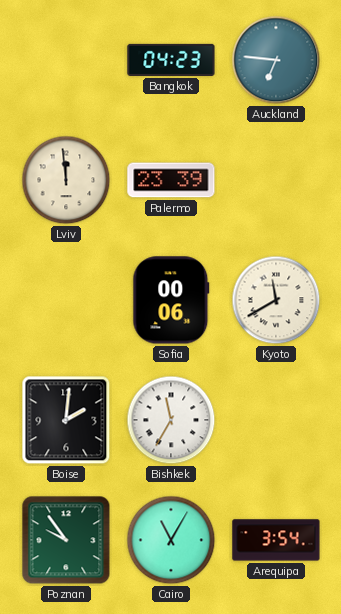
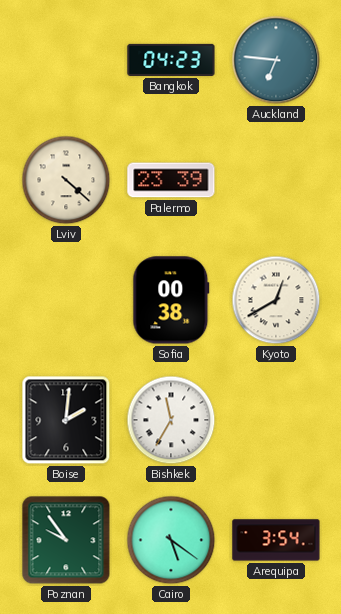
Lviv: 11:59 -> 4:22 (66, 180)
Sofia: 00:06 -> 00:38 (171, 300)
Kyoto: 11:40 -> 12:40 (276, 300)
Cairo: 11:05 -> 5:21 (171, 540)
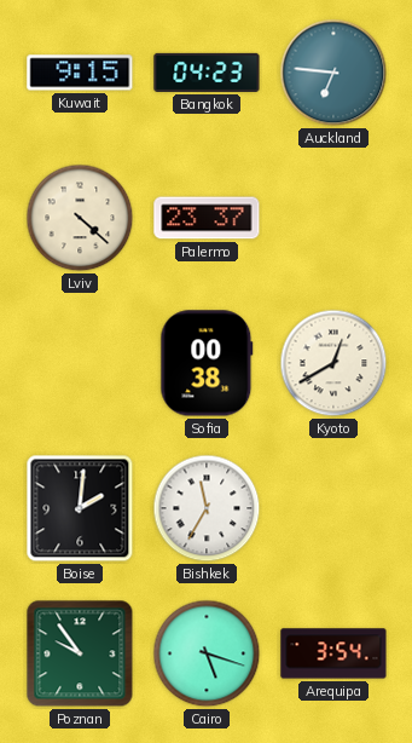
Kuwait: none -> 9:15 (80, 73)
Palermo: 23:39 -> 23:37 (207, 218)
Cairo: 5:21 -> 5:18 (207, 653)
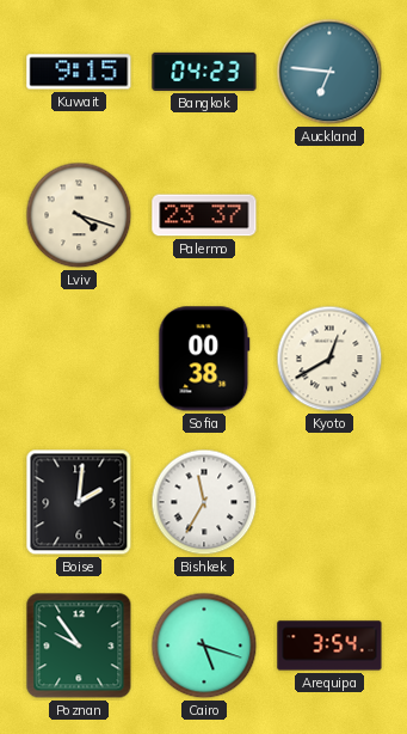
Lviv: 4:22 -> 4:18 (79, 215)
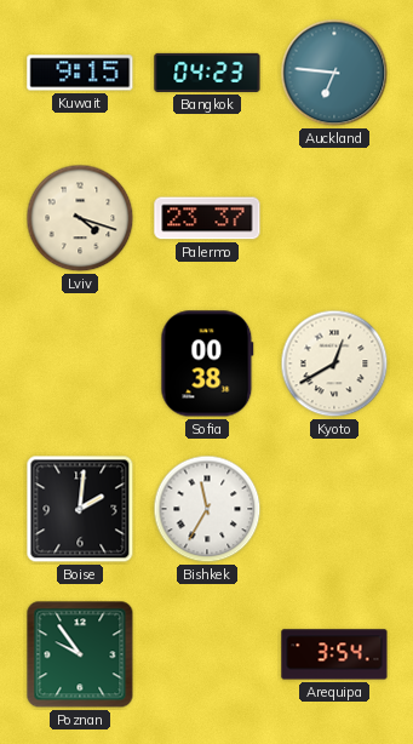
Cairo: 5:18 -> none (204, 646)
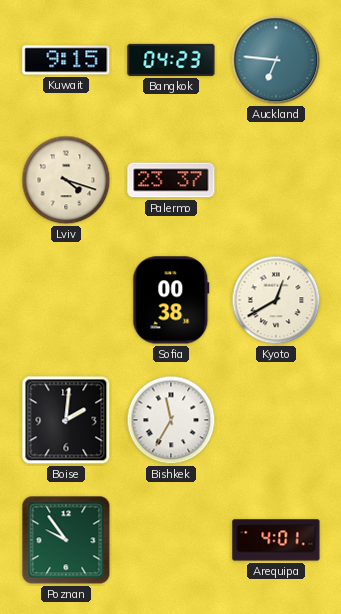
Arequipa: 3:54 -> 4:01 (276, 540)
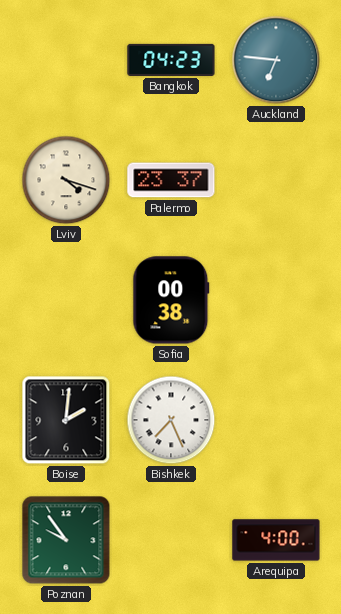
Kuwait: 9:15 -> none (66, 60)
Kyoto: 12:40 -> none (276, 300)
Bishkek: 11:35 -> 7:26 (171, 420)
Arequipa: 4:01 -> 4:00 (276, 540)
